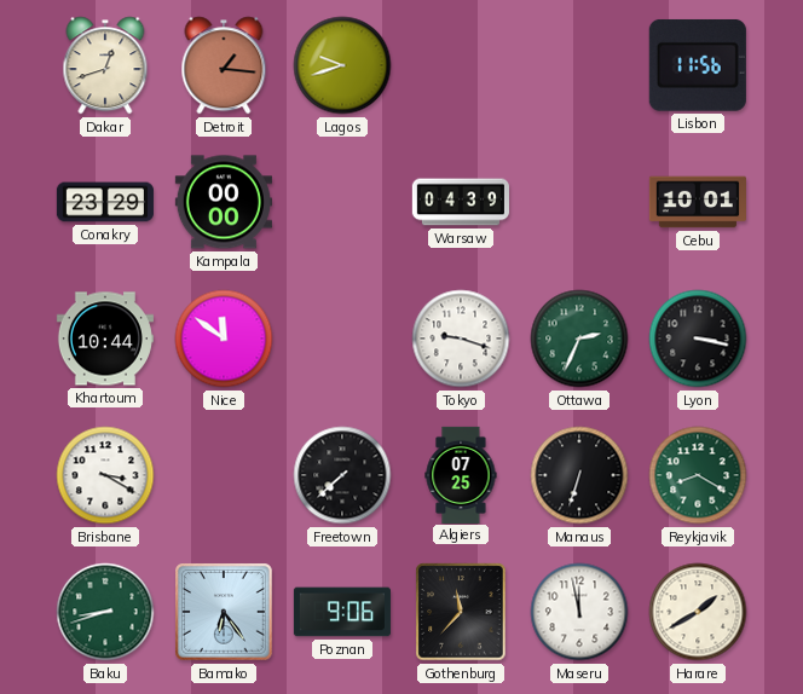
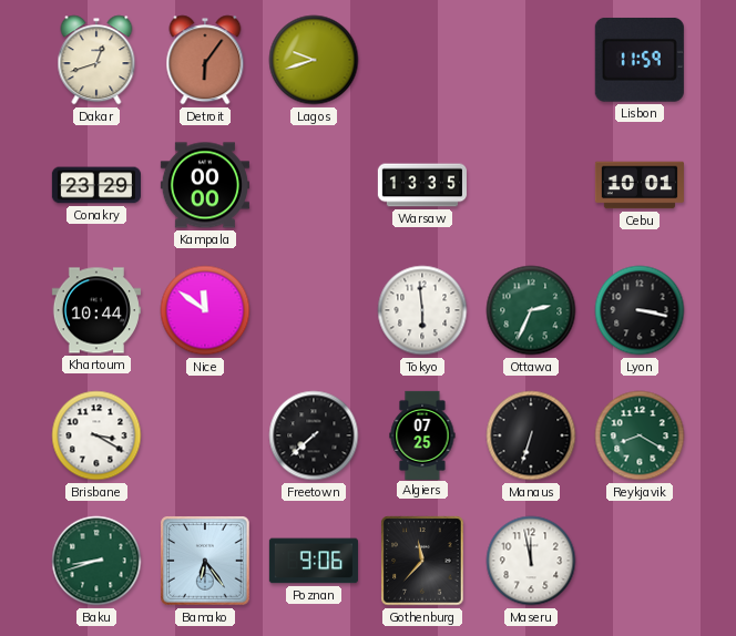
Detroit: 1:16 -> 6:06 (205, 60)
Lisbon: 11:56 -> 11:59 (640, 60)
Warsaw: 04:39 -> 13:35 (422, 185)
Tokyo: 9:18 -> 5:59 (422, 310)
Harare: 1:40 -> none (698, 612)
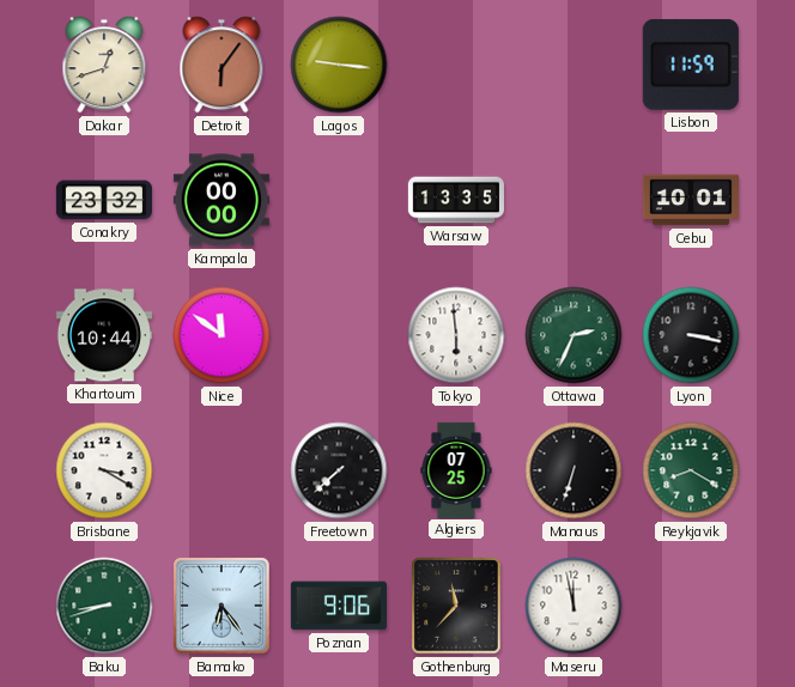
Lagos: 9:42 -> 9:16 (339, 65)
Conakry: 23:29 -> 23:32 (104, 200)
